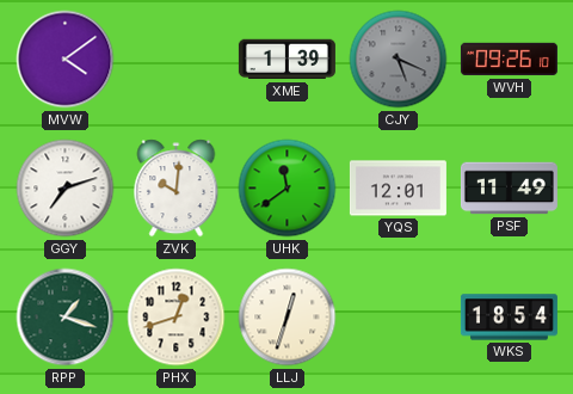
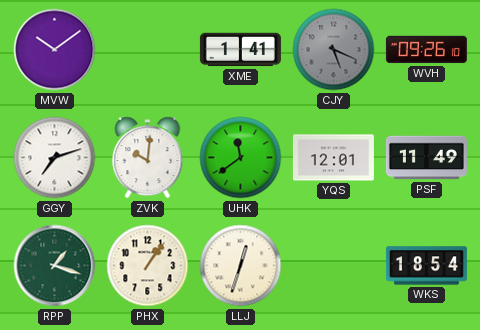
MVW: 4:09 -> 10:09 (55, 50)
XME: 1:39 -> 1:41 (240, 50)
PHX: 12:42 -> 1:06 (148, 266)
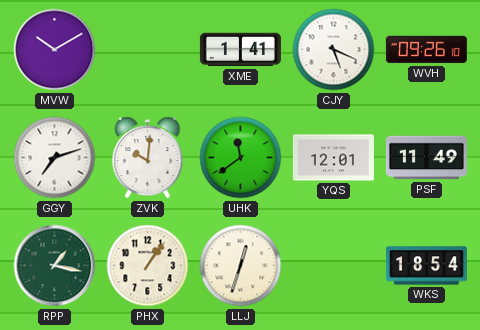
MVW: 10:09 -> 10:10 (55, 50)
CJY dial: grey -> white (334, 50)
RPP: 1:18 -> 1:17 (55, 266)
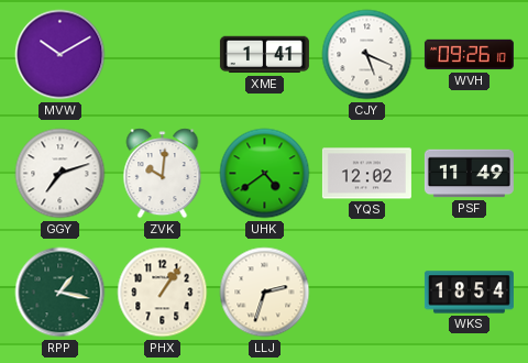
UHK: 11:39 -> 4:39 (265, 174)
YQS: 12:01 -> 12:02 (366, 174)
LLJ: 12:33 -> 2:33 (265, 293)
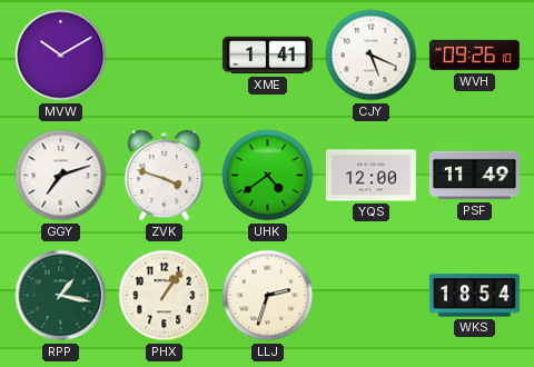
ZVK: 10:01 -> 3:48 (165, 176)
YQS: 12:02 -> 12:00 (370, 176)
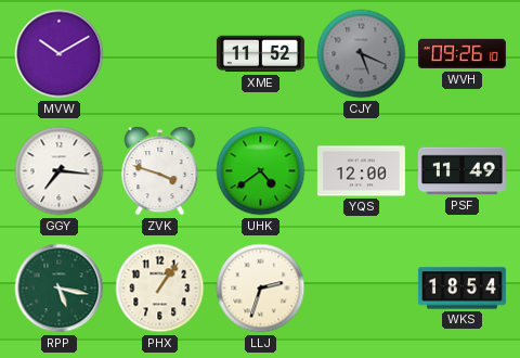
XME: 1:41 -> 11:52 (260, 54)
CJY dial: white -> grey (362, 54)
GGY: 7:12 -> 7:16 (60, 171)
RPP: 1:17 -> 5:17 (60, 289)
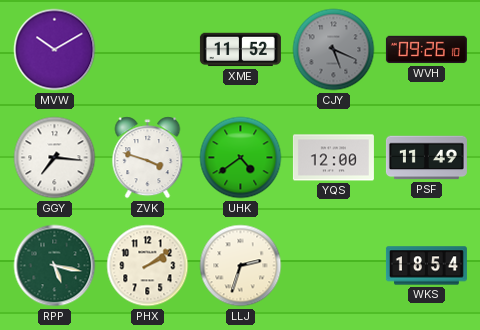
PHX: 1:06 -> 2:09 (148, 266)
